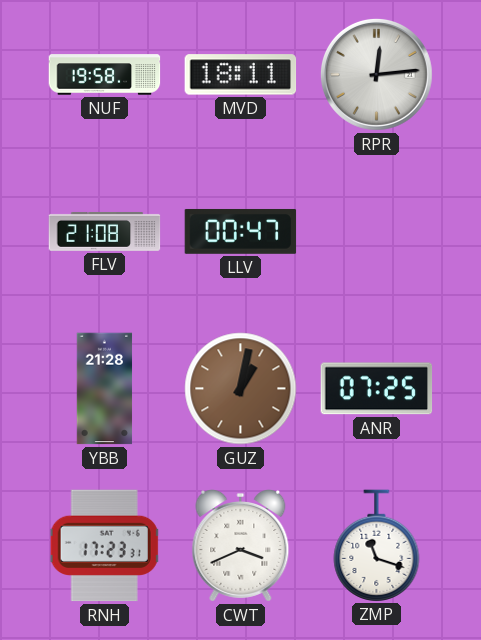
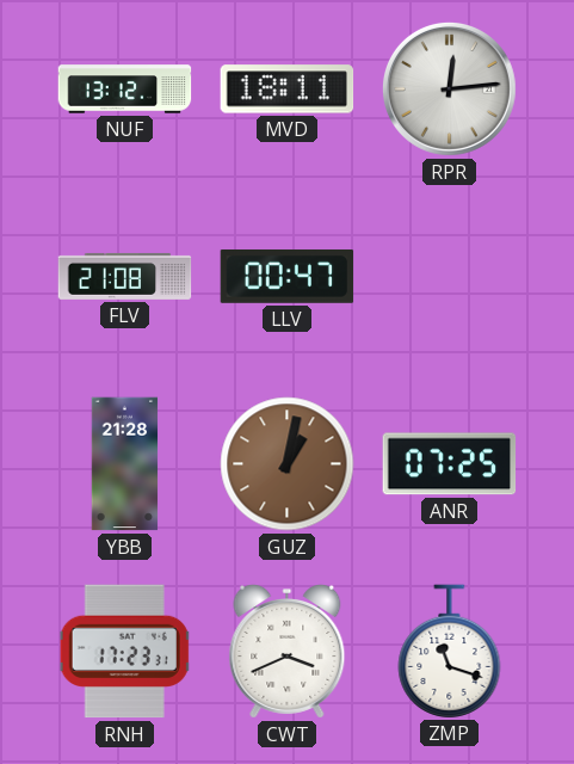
NUF: 19:58 -> 13:12 (125, 90)
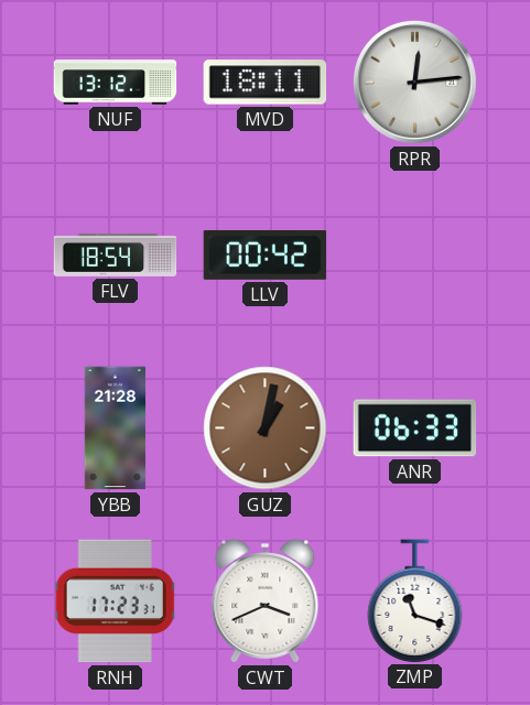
FLV: 21:08 -> 18:54 (116, 254)
LLV: 00:47 -> 00:42 (266, 254)
ANR: 07:25 -> 06:33 (415, 429)
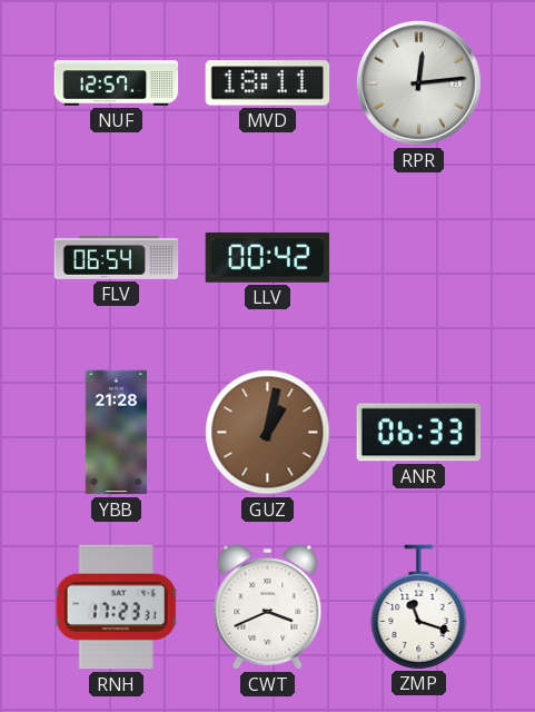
NUF: 13:12 -> 12:57 (117, 83)
FLV: 18:54 -> 06:54 (117, 257)
